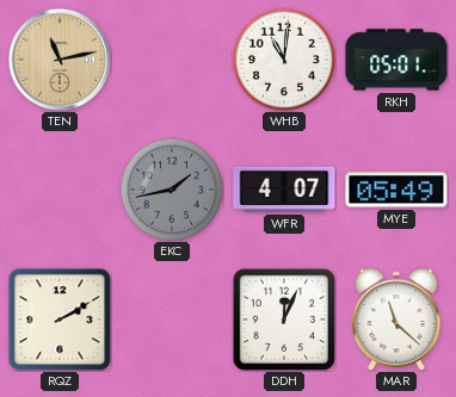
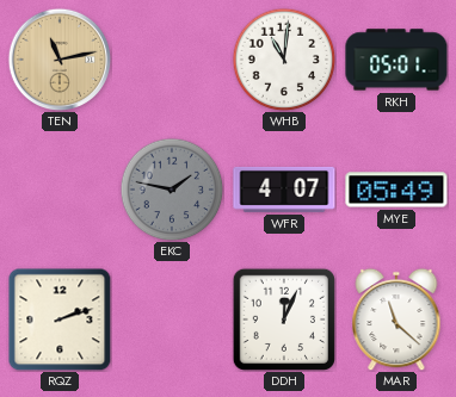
EKC: 1:43 -> 1:47 (172, 190)
RQZ: 2:10 -> 2:12 (60, 320)
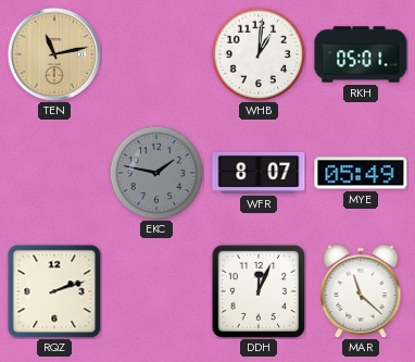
WHB: 11:01 -> 1:01 (259, 54)
WFR: 4:07 -> 8:07 (259, 173)
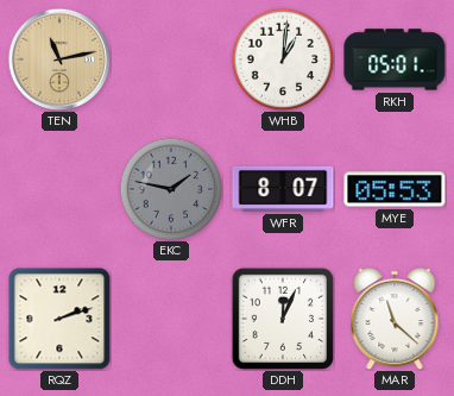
MYE: 05:49 -> 05:53 (395, 189)
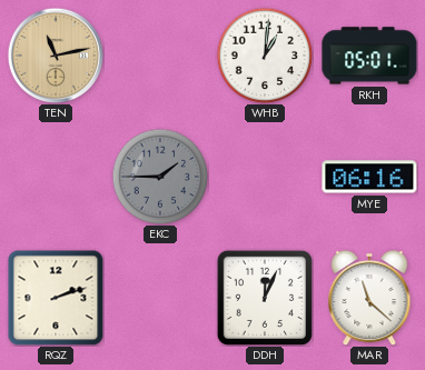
EKC: 1:47 -> 1:45 (160, 177)
WFR: 8:07 -> none (283, 189)
MYE: 05:53 -> 06:16 (369, 177)
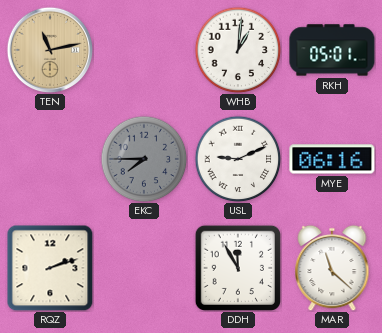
EKC: 1:45 -> 7:45 (144, 159)
USL: none -> 9:11 (238, 159)
DDH: 12:04 -> 11:55 (238, 268)
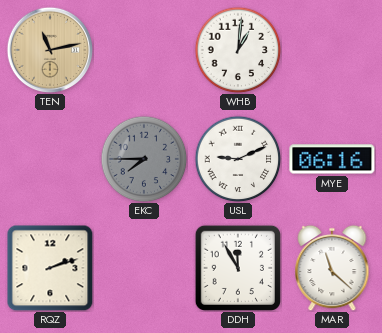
RKH: 05:01 -> none (332, 50)
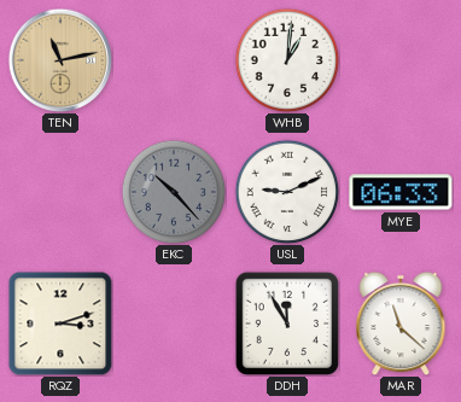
EKC: 7:45 -> 10:23 (174, 192)
MYE: 06:16 -> 06:33 (401, 192)
RQZ: 2:12 -> 3:12 (60, 324)
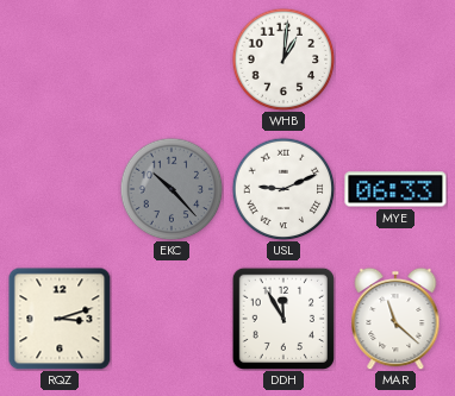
TEN: 11:13 -> none (60, 60)
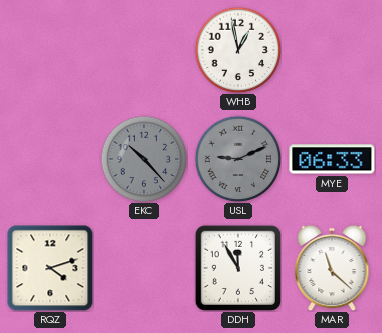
WHB: 1:01 -> 12:58 (238, 50)
USL dial: white -> grey (238, 159)
RQZ: 3:12 -> 4:12 (50, 268)
